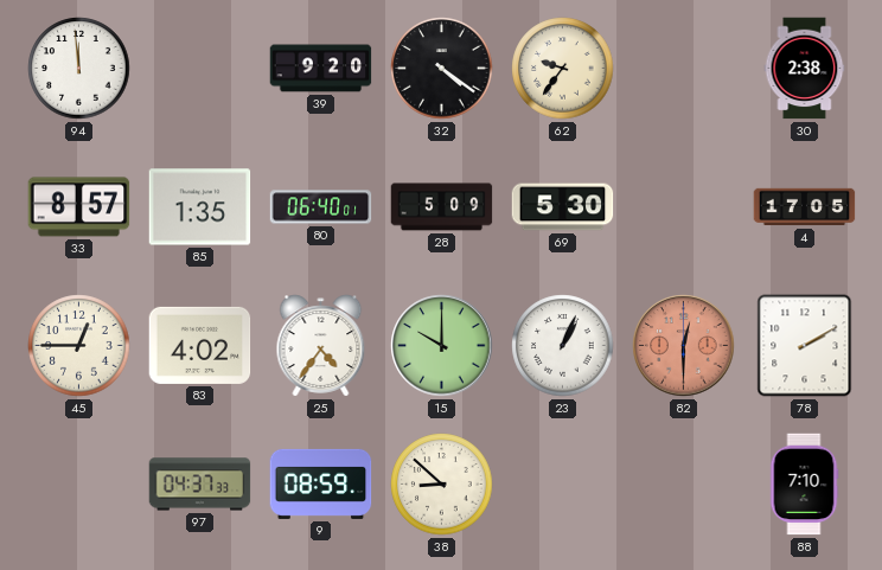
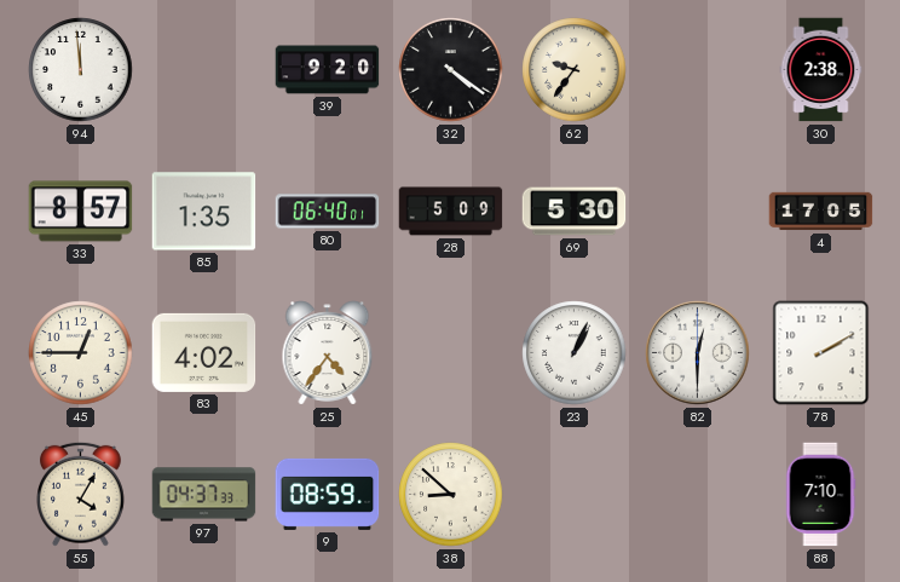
15: 10:00 -> none (442, 346)
82 dial: salmon -> white (698, 353)
55: none -> 4:05 (81, 494)
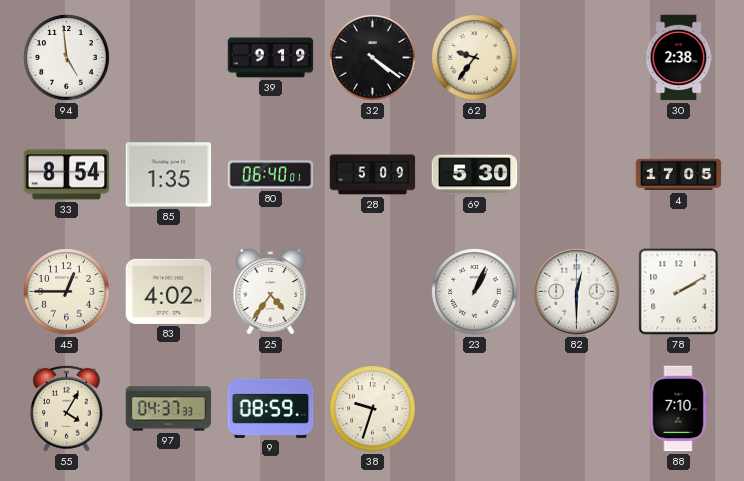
94: 11:59 -> 4:59 (67, 58)
39: 9:20 -> 9:19 (271, 58)
33: 8:57 -> 8:54 (67, 175)
38: 8:52 -> 9:33 (373, 409)
